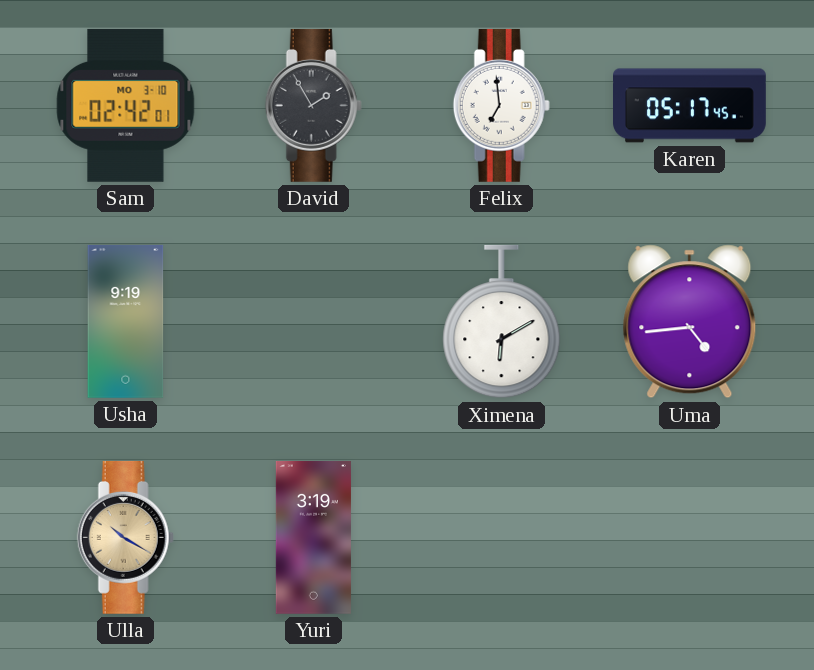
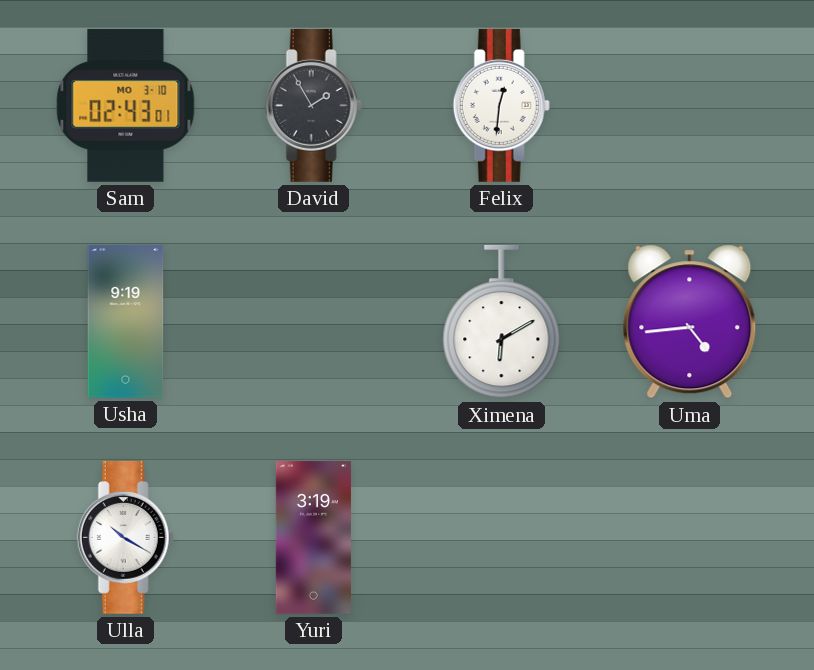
Sam: 02:42 -> 02:43 (126, 105)
Felix: 6:59 -> 12:31 (501, 105)
Karen: 05:17 -> none (690, 106)
Ulla dial: champagne -> white (125, 537)
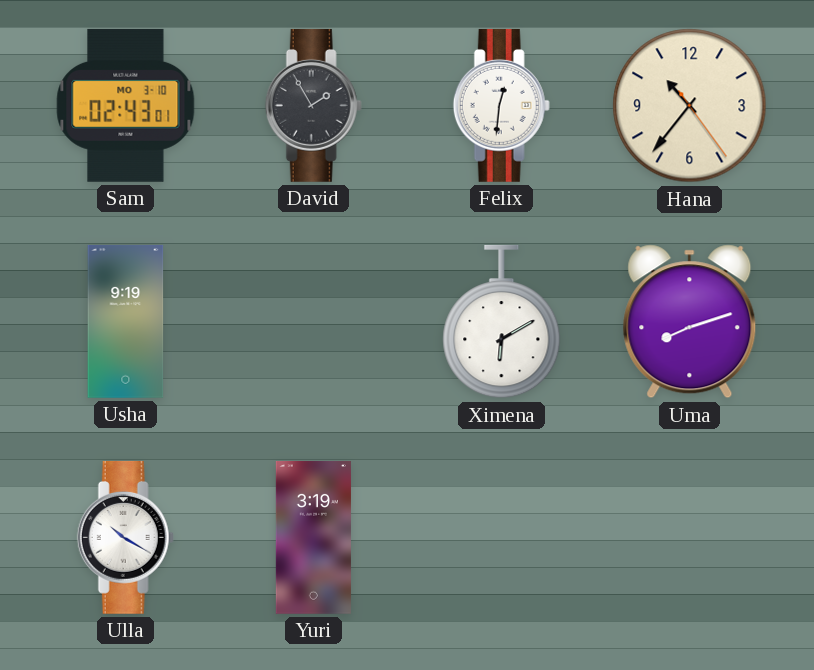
Hana: none -> 10:36 (690, 106)
Uma: 4:44 -> 8:12 (690, 322)
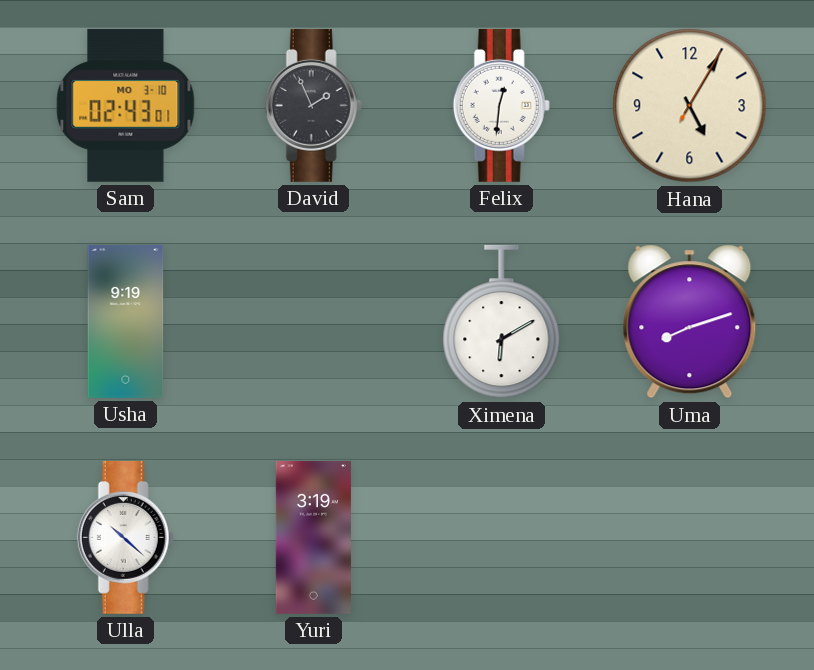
David: 1:55 -> 1:56 (313, 105)
Hana: 10:36 -> 5:05 (690, 106)
Ulla: 10:20 -> 10:22 (125, 537)
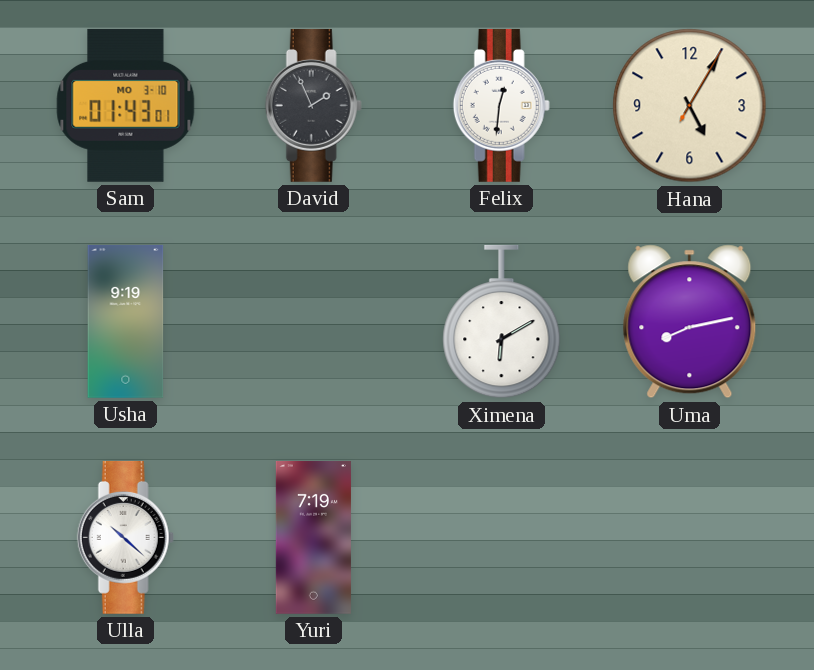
Sam: 02:43 -> 01:43 (126, 105)
Uma: 8:12 -> 8:13 (690, 322)
Yuri: 3:19 -> 7:19 (313, 538)
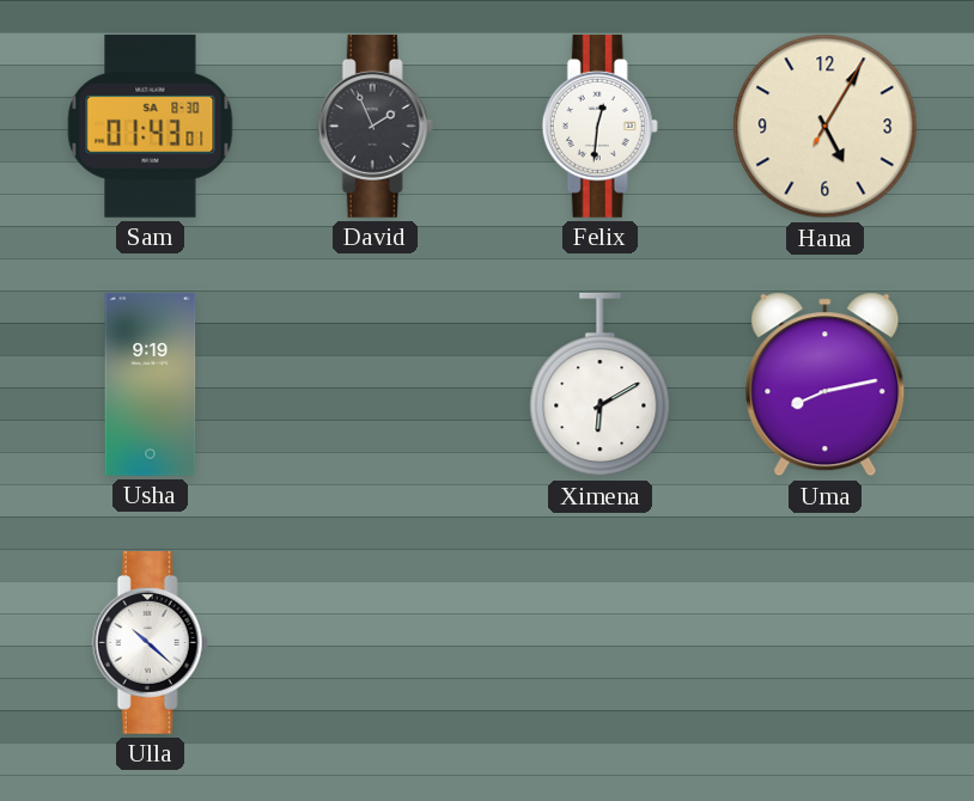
Sam date: MO 3-10 -> SA 8-30 (151, 126)
Yuri: 7:19 -> none (313, 538)
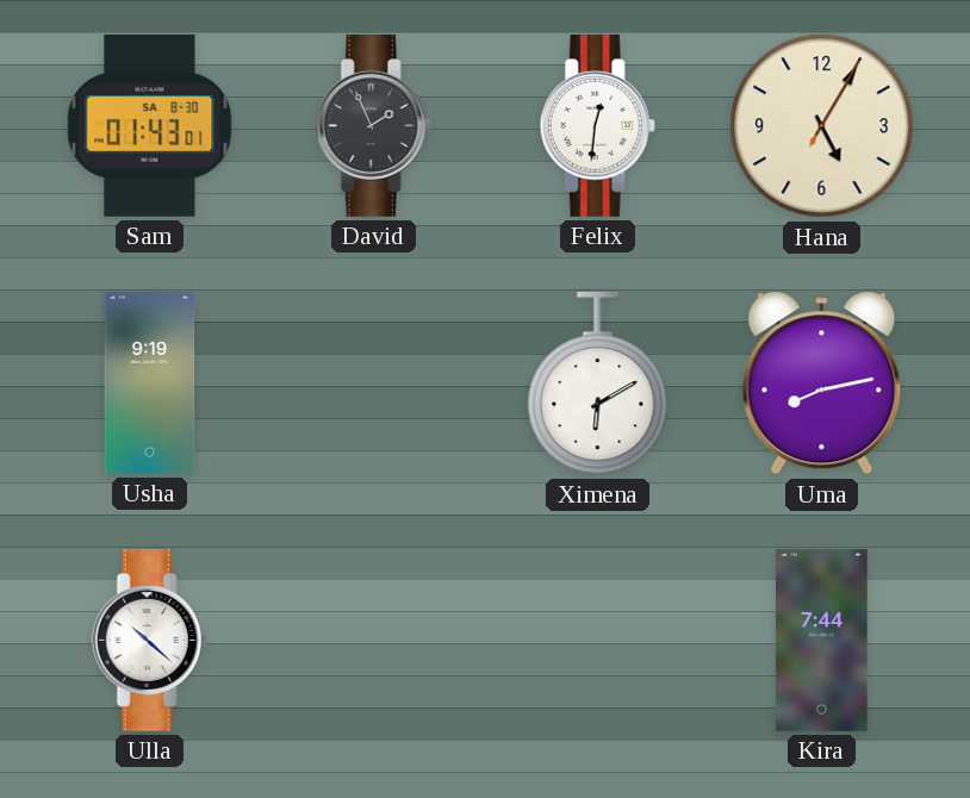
Kira: none -> 7:44 (822, 640)
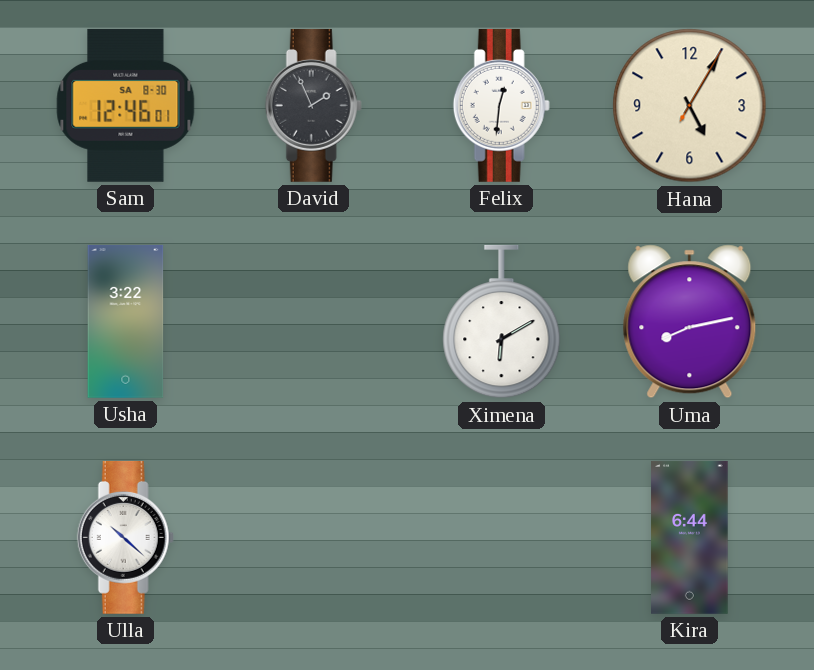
Sam: 01:43 -> 12:46 (126, 105)
Usha: 9:19 -> 3:22 (126, 322)
Kira: 7:44 -> 6:44 (690, 537)
